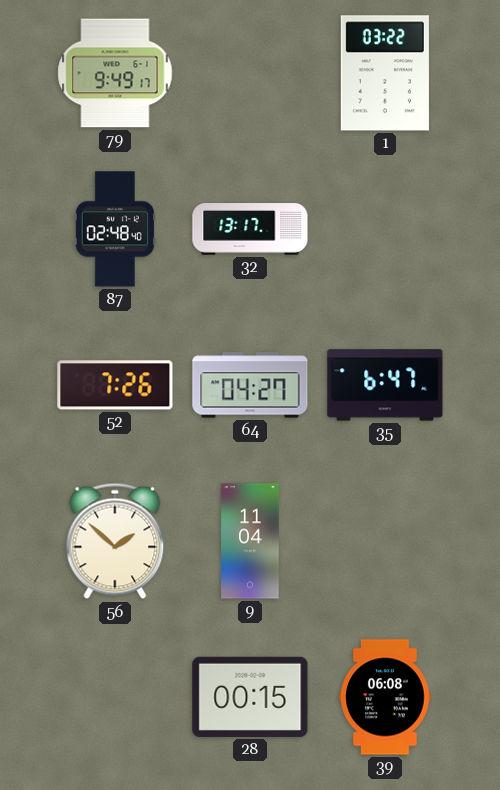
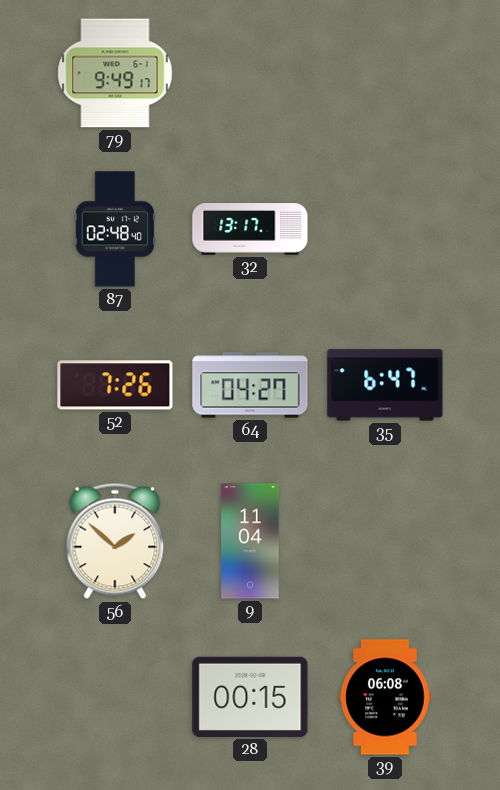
1: 03:22 -> none (385, 73)
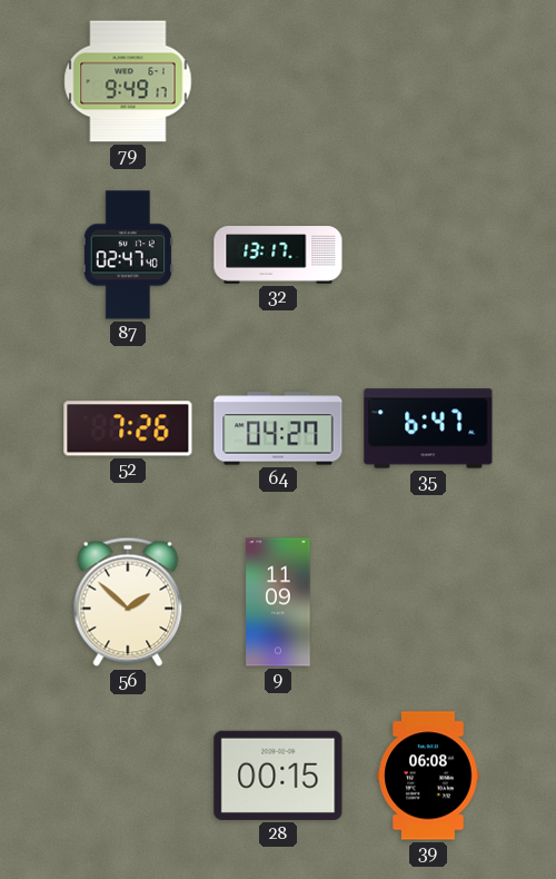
87: 02:48 -> 02:47 (128, 255)
9: 11:04 -> 11:09 (278, 602)
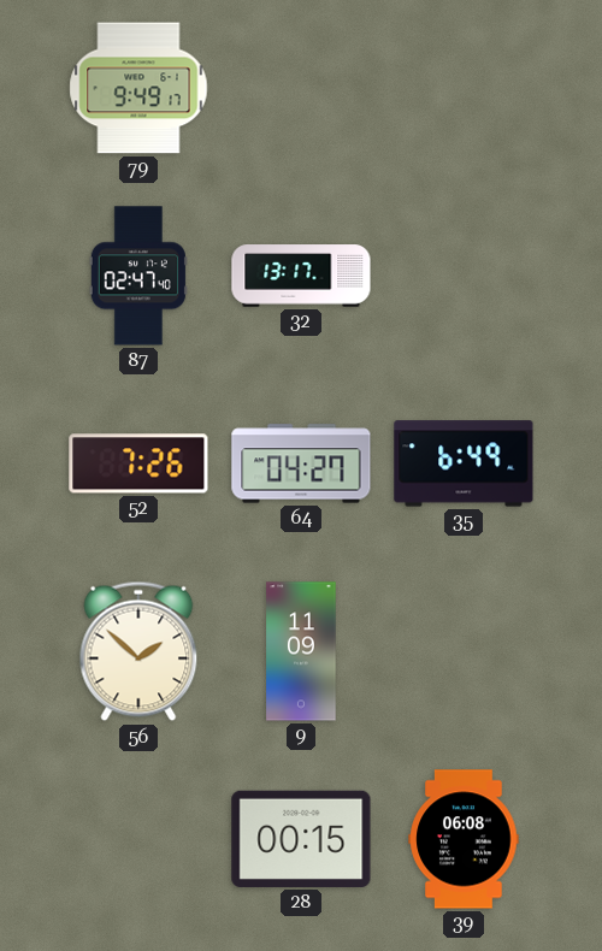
35: 6:47 -> 6:49 (464, 463)
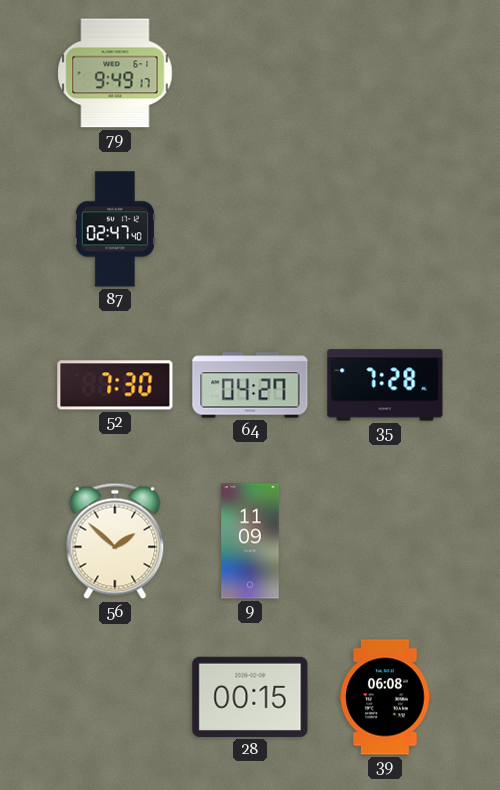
32: 13:17 -> none (301, 276)
52: 7:26 -> 7:30 (115, 385)
35: 6:49 -> 7:28 (385, 385)
